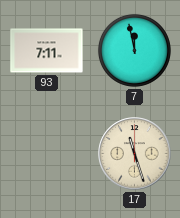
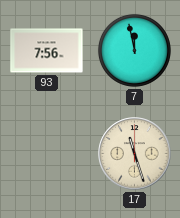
93: 7:11 -> 7:56 (47, 51)
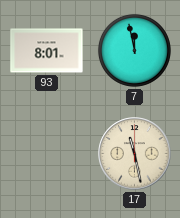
93: 7:56 -> 8:01 (47, 51)
17: 11:27 -> 11:28 (135, 154)
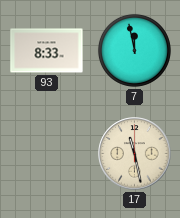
93: 8:01 -> 8:33 (47, 51)
